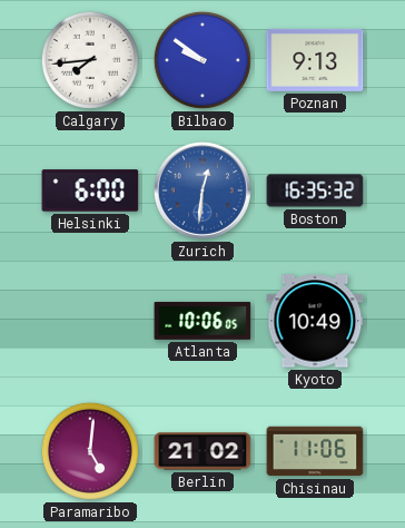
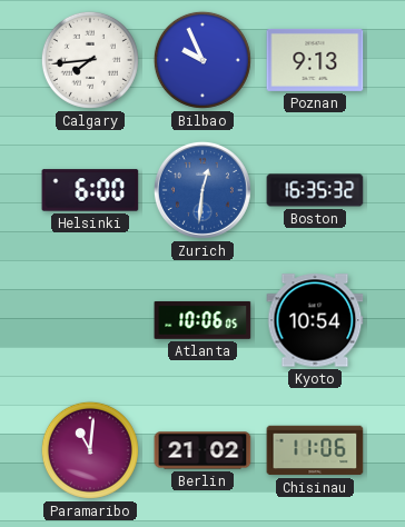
Bilbao: 9:51 -> 9:56 (202, 60)
Kyoto: 10:49 -> 10:54 (315, 320)
Paramaribo: 5:01 -> 11:01 (90, 450)
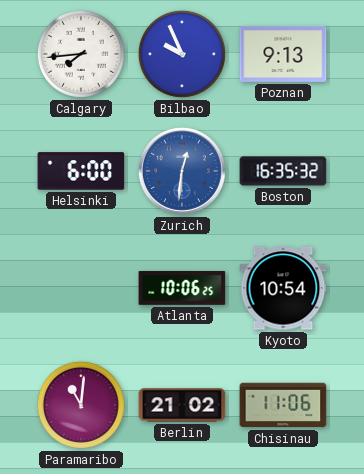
Atlanta: 10:06:05 -> 10:06:25 (182, 288)
